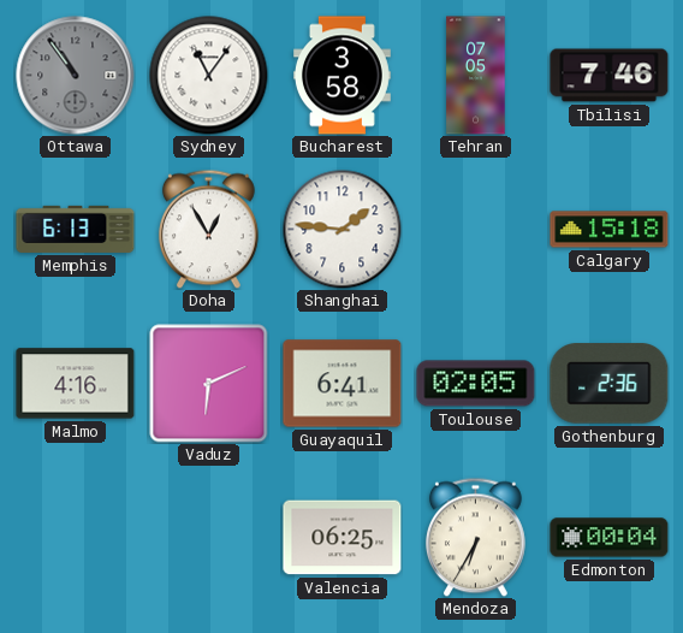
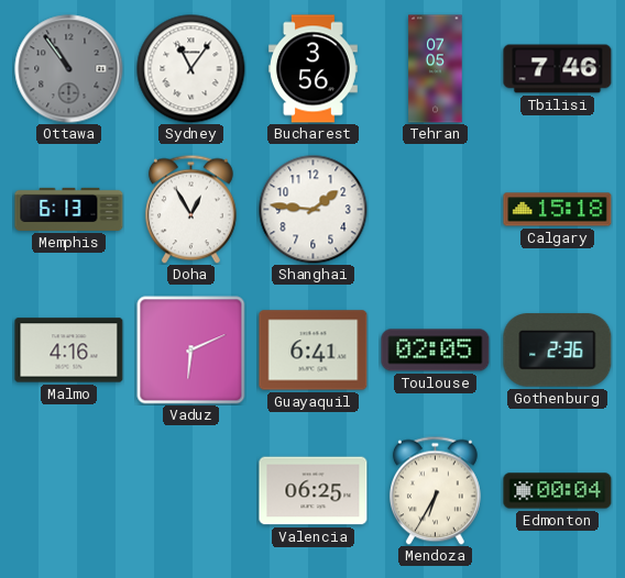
Bucharest: 3:58 -> 3:56 (314, 69)
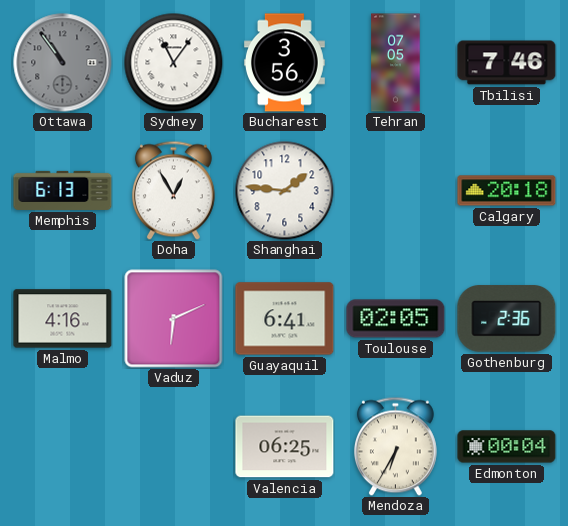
Calgary: 15:18 -> 20:18 (507, 191)
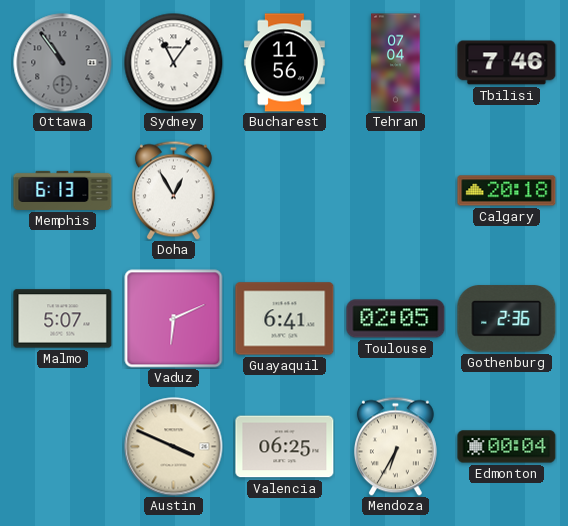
Bucharest: 3:56 -> 11:56 (285, 63)
Tehran: 07:05 -> 07:04 (396, 63)
Shanghai: 1:46 -> none (285, 191)
Malmo: 4:16 -> 5:07 (63, 319)
Austin: none -> 3:49 (174, 447)
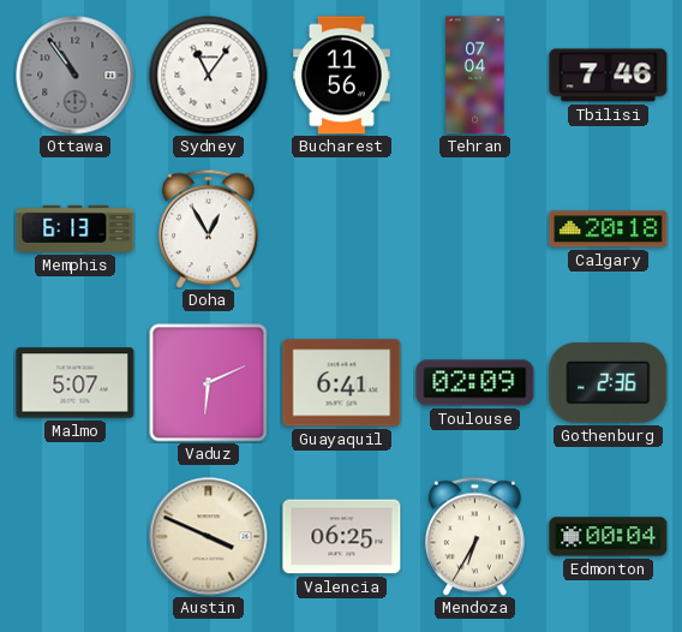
Toulouse: 02:05 -> 02:09 (475, 383)
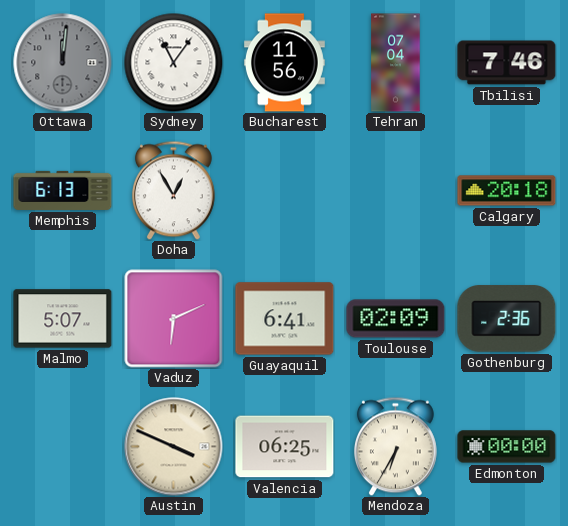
Ottawa: 10:54 -> 12:01 (63, 63)
Edmonton: 00:04 -> 00:00 (507, 447)
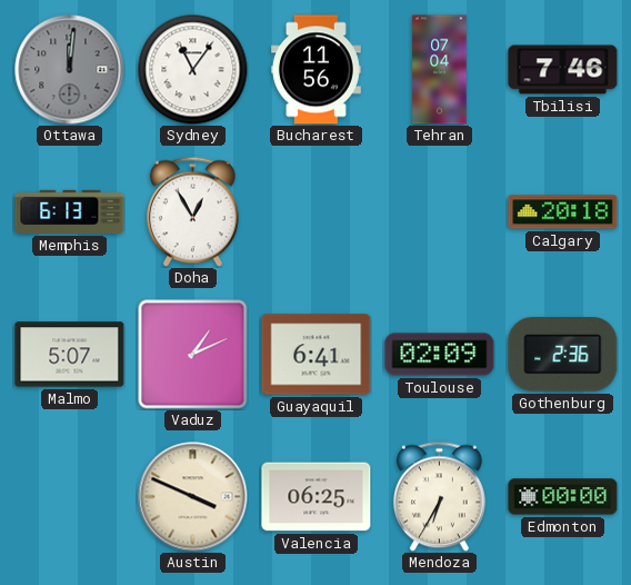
Vaduz: 6:11 -> 1:11 (193, 355)
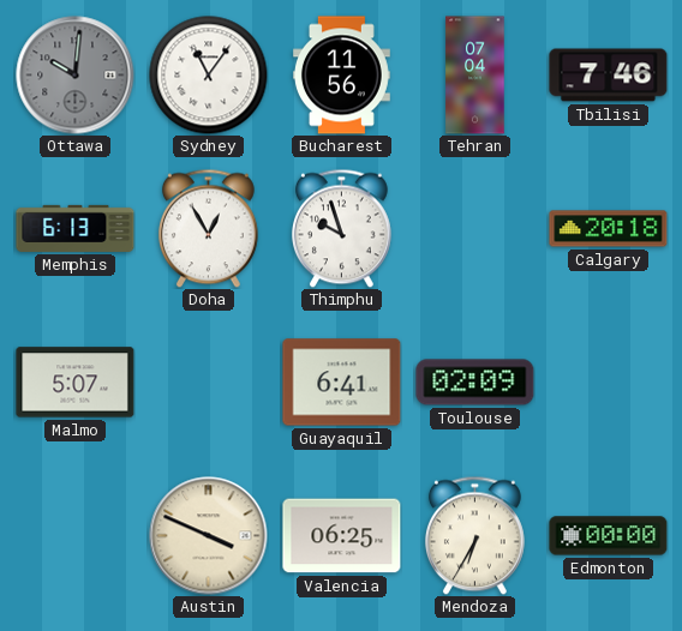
Ottawa: 12:01 -> 10:01 (76, 76)
Thimphu: none -> 9:57 (341, 228)
Vaduz: 1:11 -> none (193, 355)
Gothenburg: 2:36 -> none (563, 355)
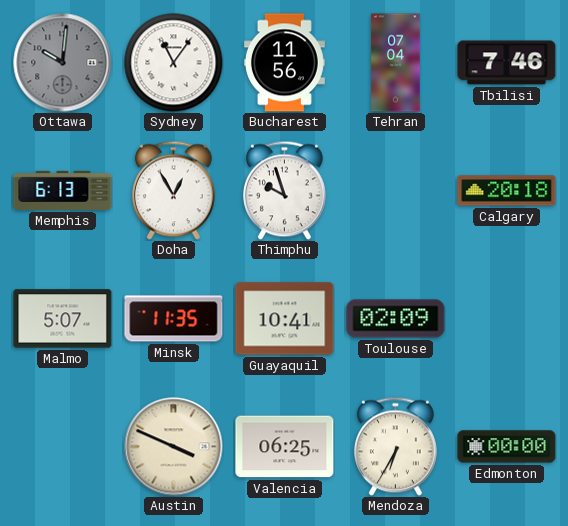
Minsk: none -> 11:35 (174, 319)
Guayaquil: 6:41 -> 10:41 (285, 319)
